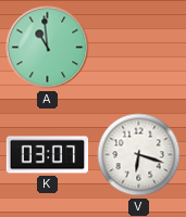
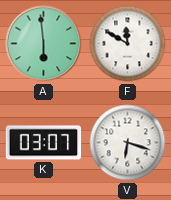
A: 10:59 -> 5:59 (44, 44)
F: none -> 11:50 (128, 44)
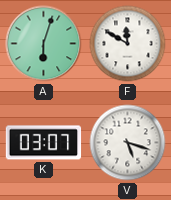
A: 5:59 -> 6:03 (44, 44)
V: 6:18 -> 5:18 (128, 143)
